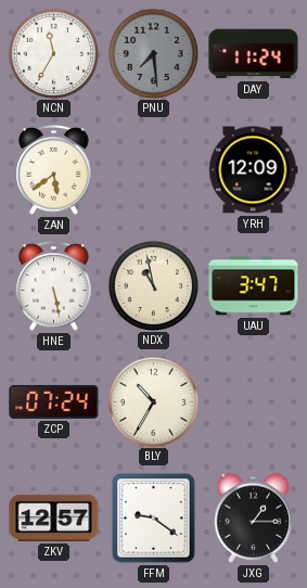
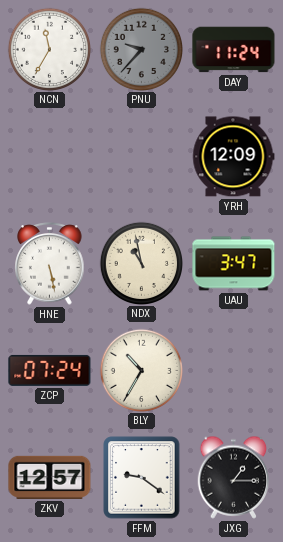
PNU: 7:29 -> 9:37 (141, 49)
ZAN: 5:39 -> none (54, 170)
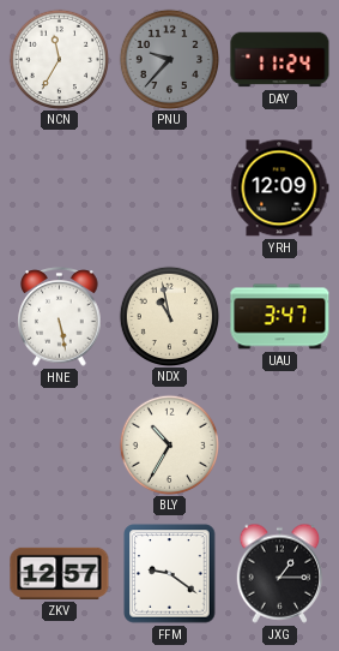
ZCP: 07:24 -> none (50, 370)
